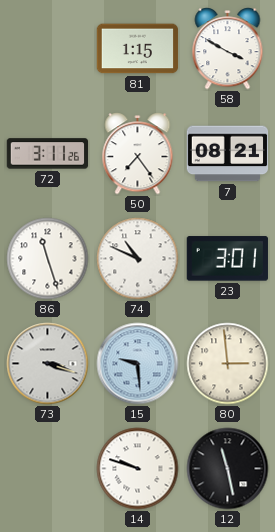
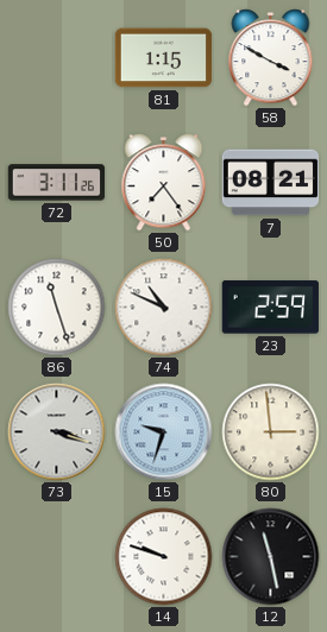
23: 3:01 -> 2:59 (270, 308)
15: 9:29 -> 9:33 (164, 432)
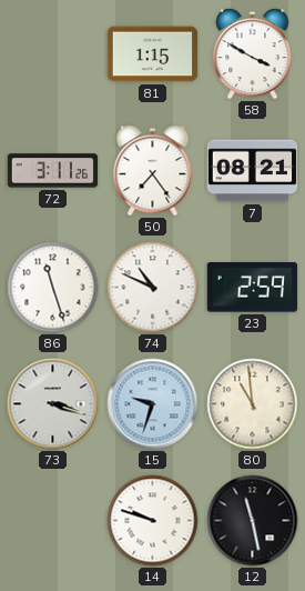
80: 2:59 -> 10:59 (253, 404)
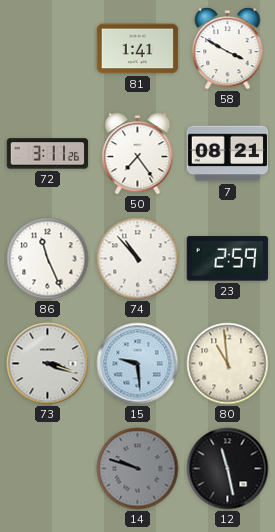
81: 1:15 -> 1:41 (138, 49)
86: 11:27 -> 11:26 (48, 259)
74: 10:49 -> 10:53 (138, 259)
15: 9:33 -> 9:29 (138, 364)
14 dial: white -> grey (138, 469)
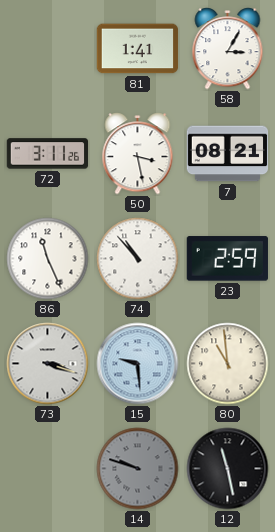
58: 3:50 -> 3:05 (228, 49)
50: 7:24 -> 3:28 (138, 154)
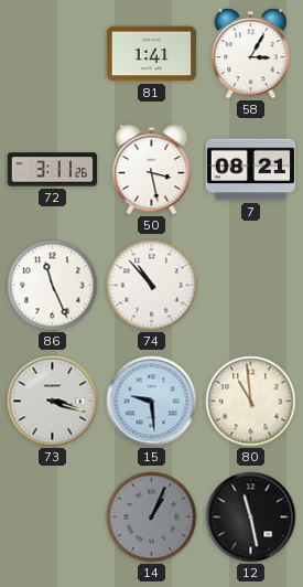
23: 2:59 -> none (227, 259)
14: 9:48 -> 1:04 (152, 517)
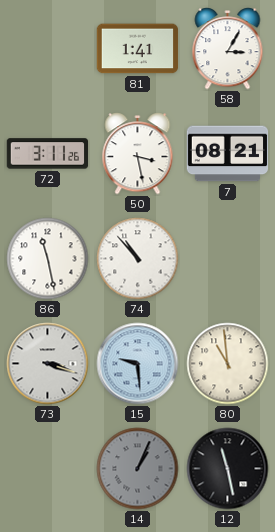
86: 11:26 -> 11:28 (48, 259)
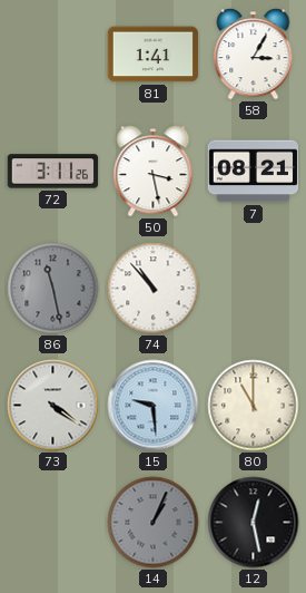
86 dial: white -> grey (53, 289)
73: 3:18 -> 4:21 (53, 406)
80: 10:59 -> 11:00 (254, 406)
12: 11:28 -> 12:28 (254, 523)
